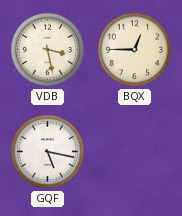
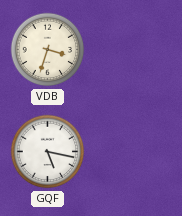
VDB: 3:28 -> 3:33 (48, 50)
BQX: 12:45 -> none (135, 50)
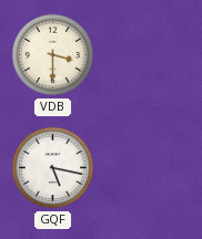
VDB: 3:33 -> 3:30 (53, 55)
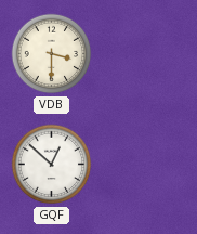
GQF: 5:17 -> 12:52 (52, 165)
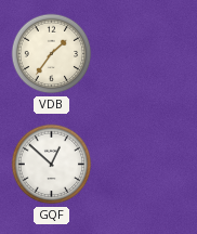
VDB: 3:30 -> 1:36 (52, 54)
